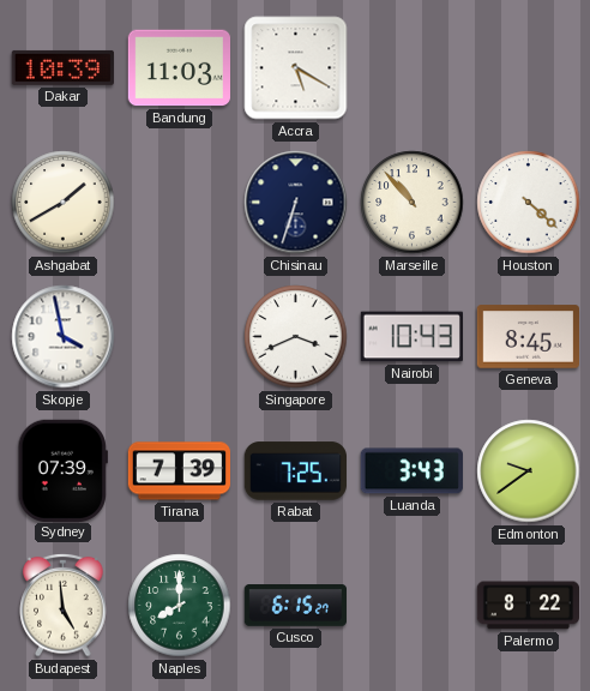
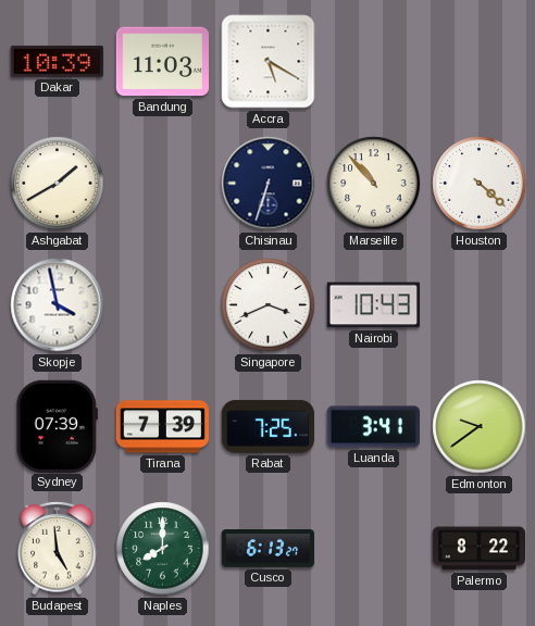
Geneva: 8:45 -> none (528, 337)
Luanda: 3:43 -> 3:41 (373, 427)
Cusco: 6:15 -> 6:13 (267, 549)
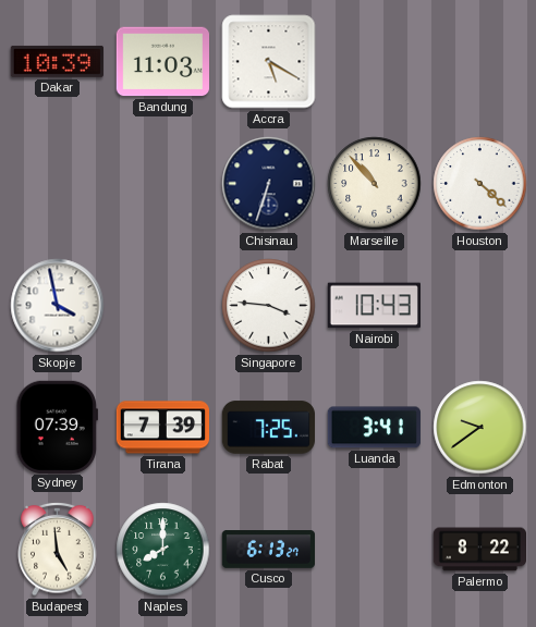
Ashgabat: 1:40 -> none (58, 184)
Singapore: 3:41 -> 3:46 (269, 306)
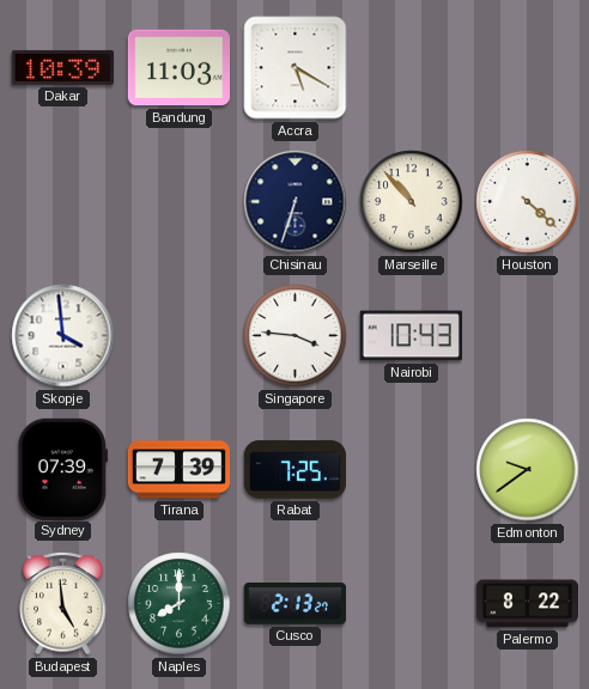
Skopje: 3:58 -> 3:59 (63, 336)
Luanda: 3:41 -> none (374, 428)
Cusco: 6:13 -> 2:13 (294, 604)
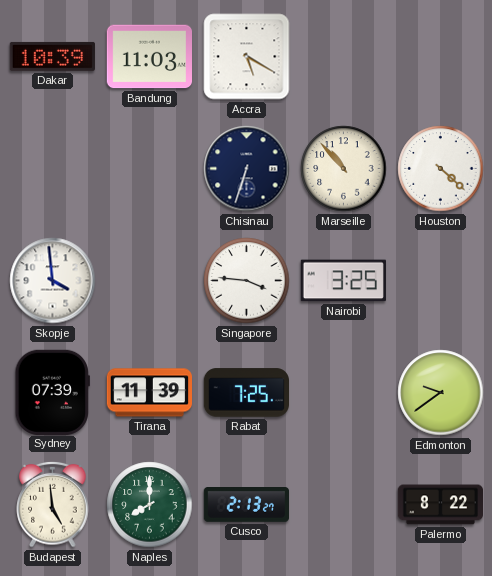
Nairobi: 10:43 -> 3:25 (343, 281)
Tirana: 7:39 -> 11:39 (149, 393)
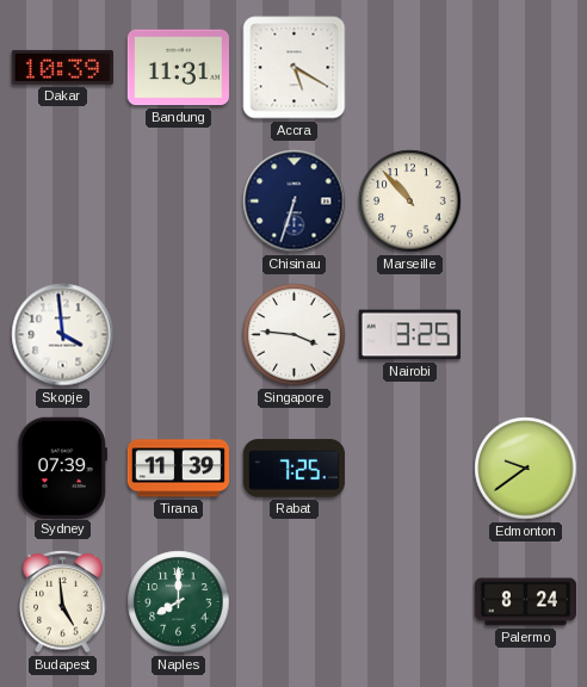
Bandung: 11:03 -> 11:31 (178, 68)
Houston: 4:22 -> none (441, 169)
Cusco: 2:13 -> none (246, 505)
Palermo: 8:22 -> 8:24 (525, 602)
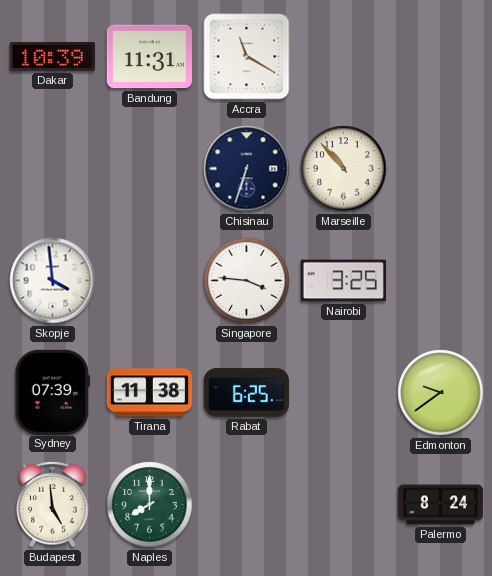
Accra: 5:20 -> 11:20 (247, 57)
Tirana: 11:39 -> 11:38 (149, 393)
Rabat: 7:25 -> 6:25 (246, 393)
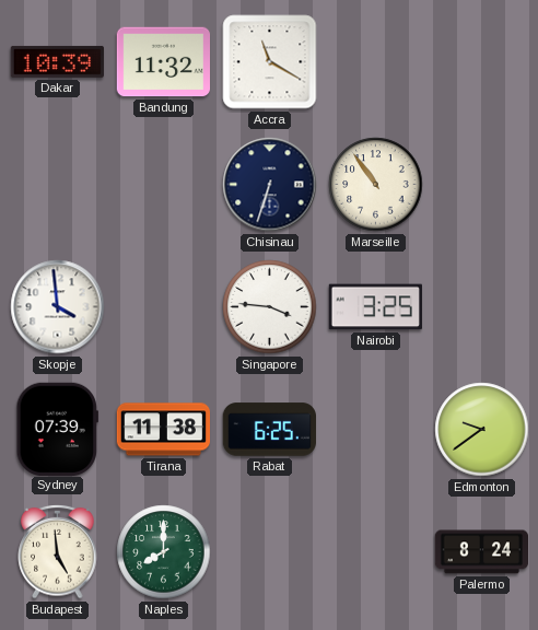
Bandung: 11:31 -> 11:32 (163, 62)
Marseille: 10:53 -> 10:54 (376, 185)
